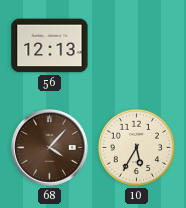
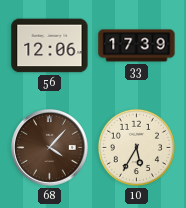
56: 12:13 -> 12:06 (50, 46)
33: none -> 17:39 (137, 46)
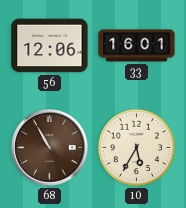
33: 17:39 -> 16:01 (137, 46)
68: 4:07 -> 10:55 (50, 148)
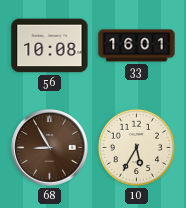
56: 12:06 -> 10:08 (50, 46)
68: 10:55 -> 8:55 (50, 148)
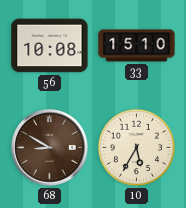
33: 16:01 -> 15:10 (137, 46)
68: 8:55 -> 8:50 (50, 148)
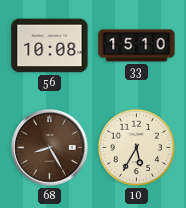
68: 8:50 -> 8:25 (50, 148)
